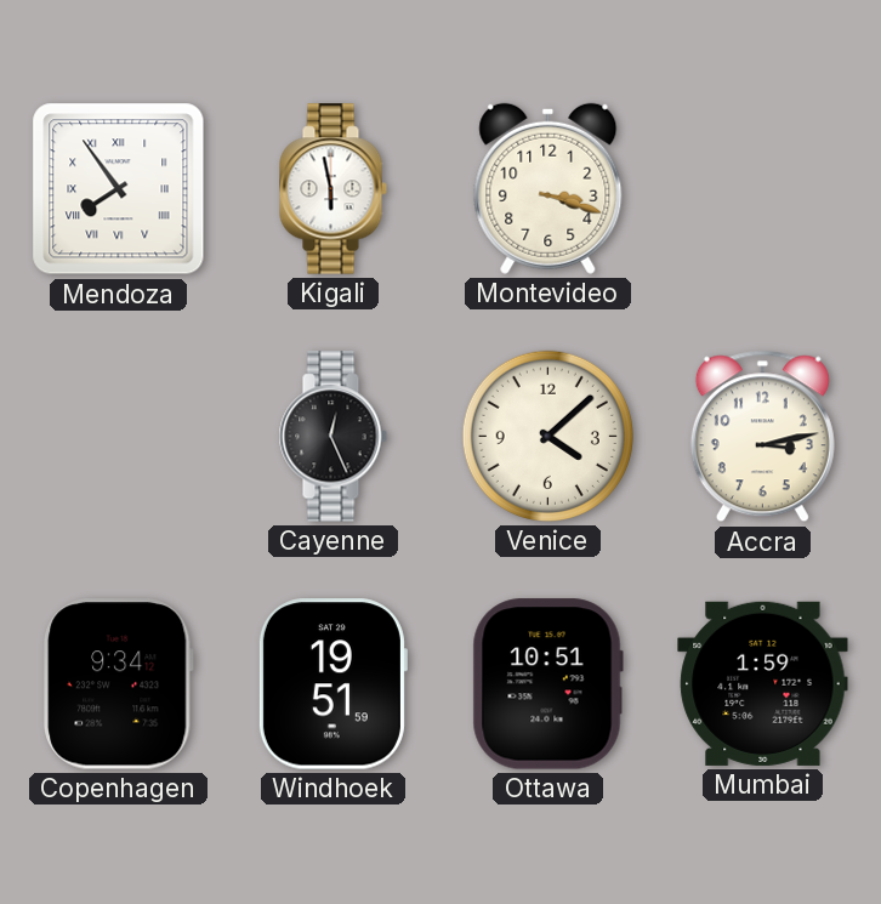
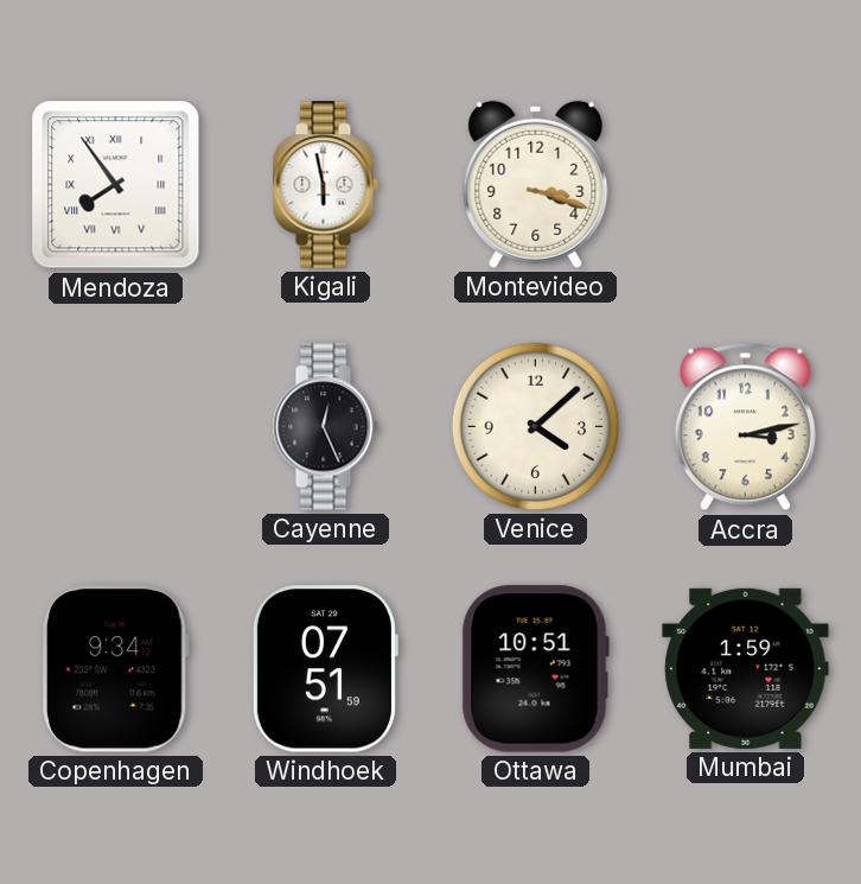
Windhoek: 19:51 -> 07:51 (325, 669)
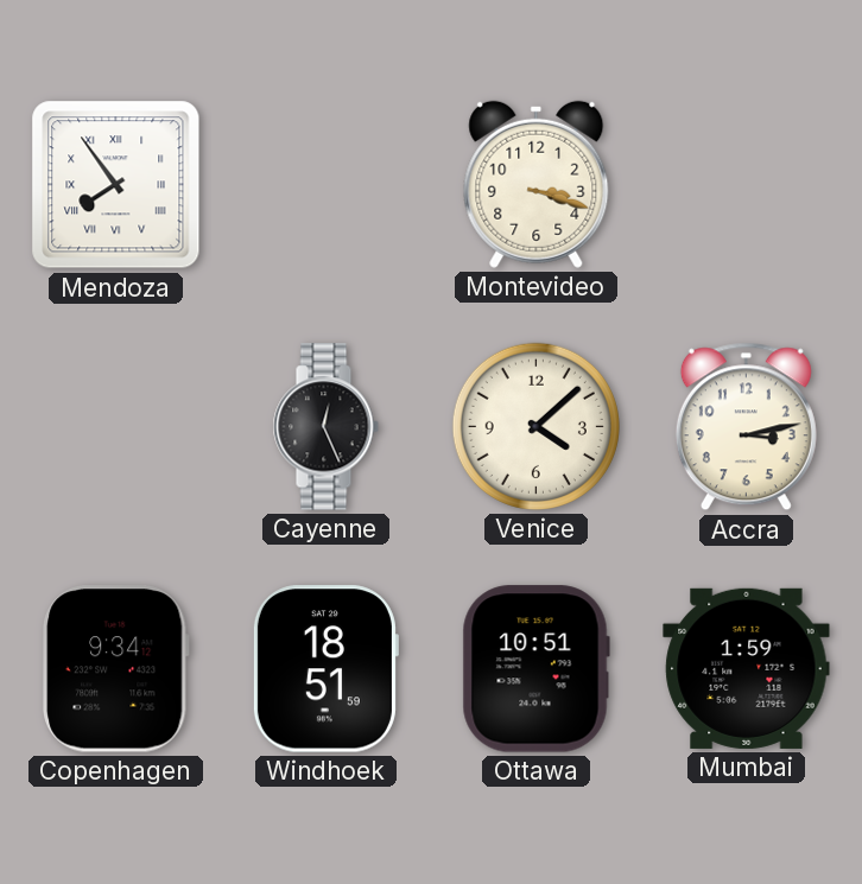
Kigali: 5:58 -> none (325, 185)
Windhoek: 07:51 -> 18:51 (325, 669)
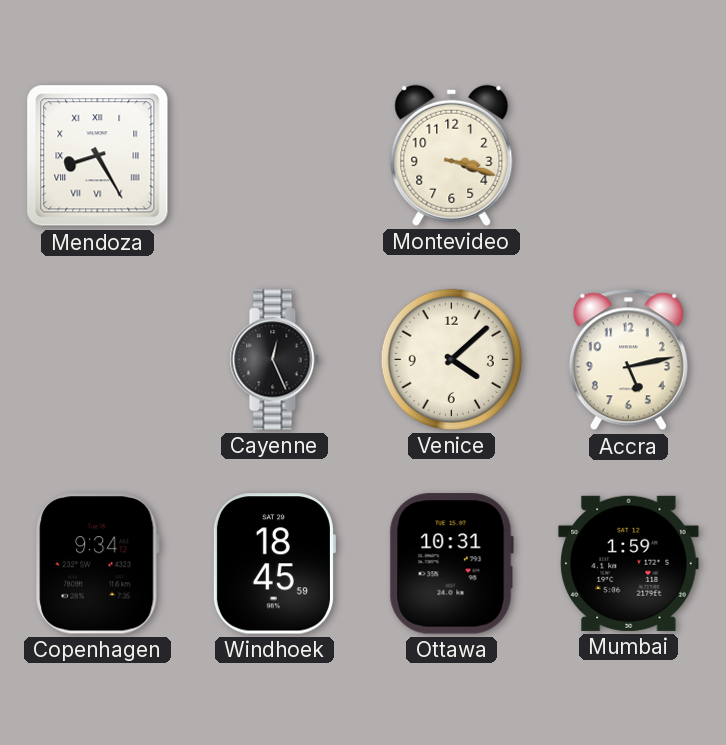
Mendoza: 7:54 -> 8:25 (98, 156)
Accra: 3:13 -> 5:13 (628, 360)
Windhoek: 18:51 -> 18:45 (274, 564)
Ottawa: 10:51 -> 10:31 (451, 564)
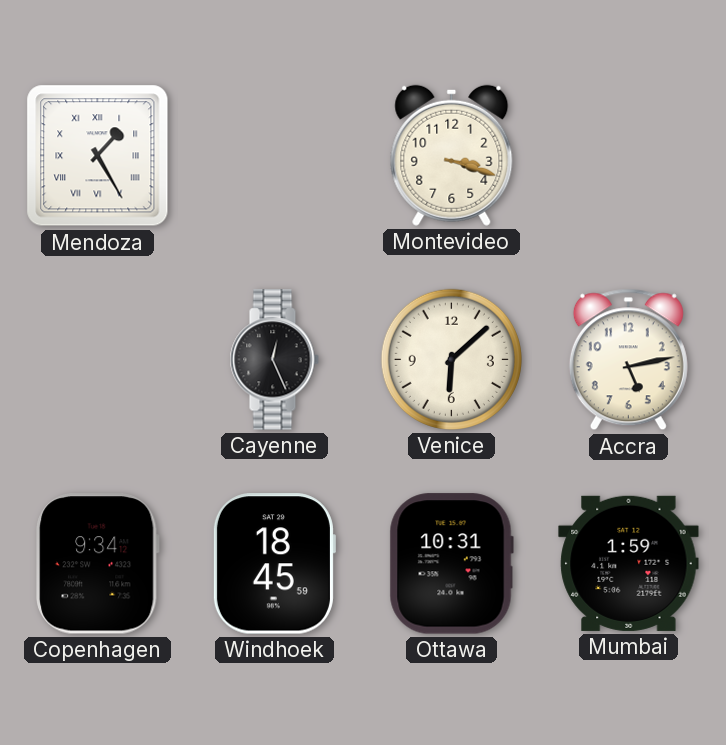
Mendoza: 8:25 -> 1:25 (98, 156)
Venice: 4:08 -> 6:08 (451, 359)
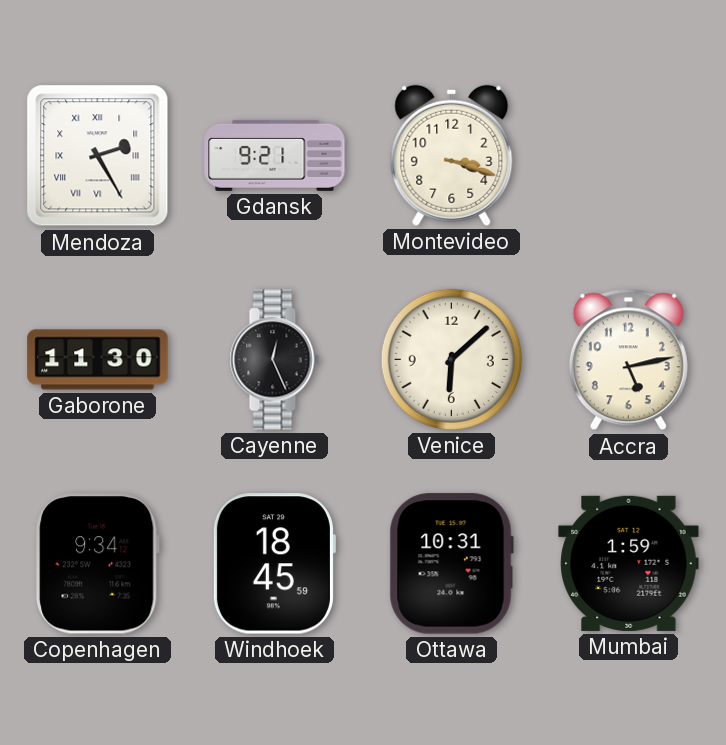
Mendoza: 1:25 -> 2:25 (98, 156)
Gdansk: none -> 9:21 (275, 155)
Gaborone: none -> 11:30 (98, 360)
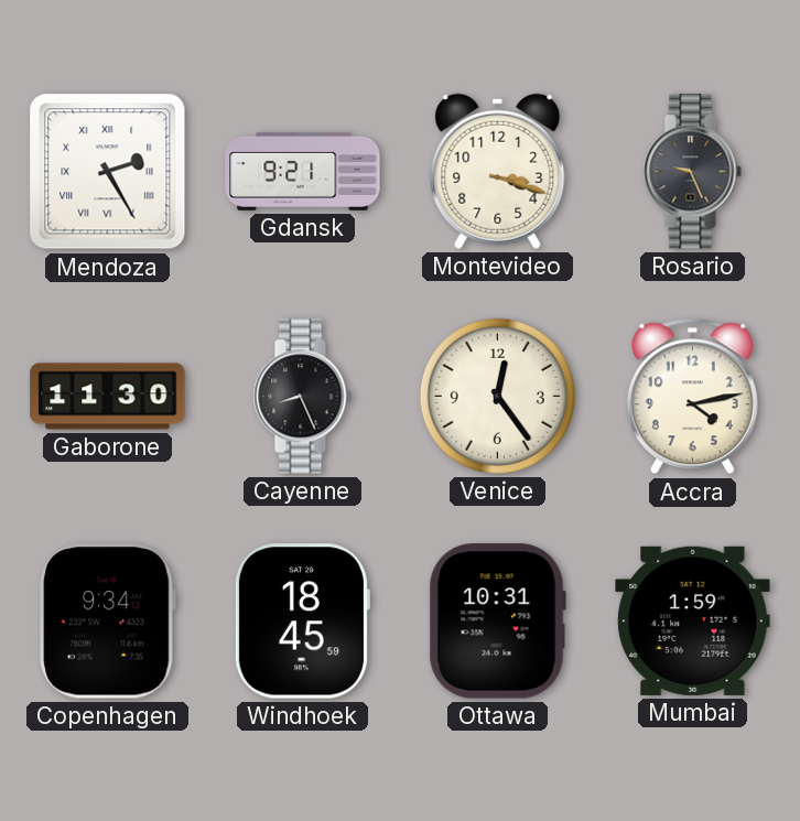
Rosario: none -> 9:26 (692, 172)
Cayenne: 12:26 -> 8:26 (302, 397)
Venice: 6:08 -> 12:24 (497, 396)
Accra: 5:13 -> 4:13 (692, 397)
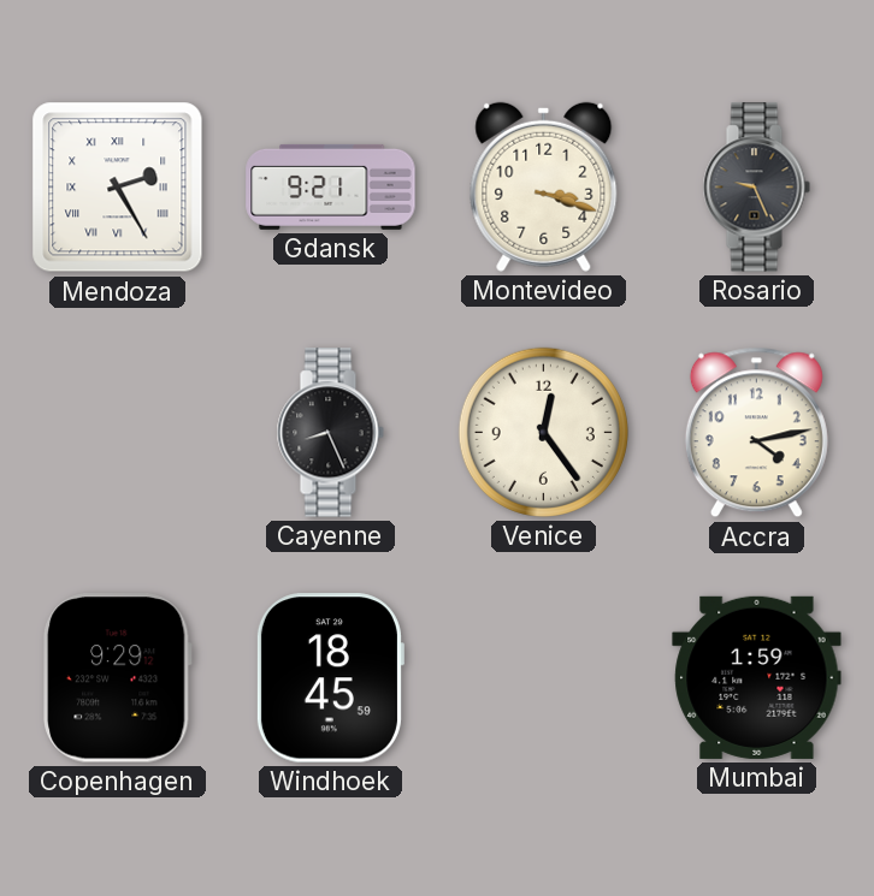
Gaborone: 11:30 -> none (108, 397)
Copenhagen: 9:34 -> 9:29 (118, 678)
Ottawa: 10:31 -> none (497, 622)
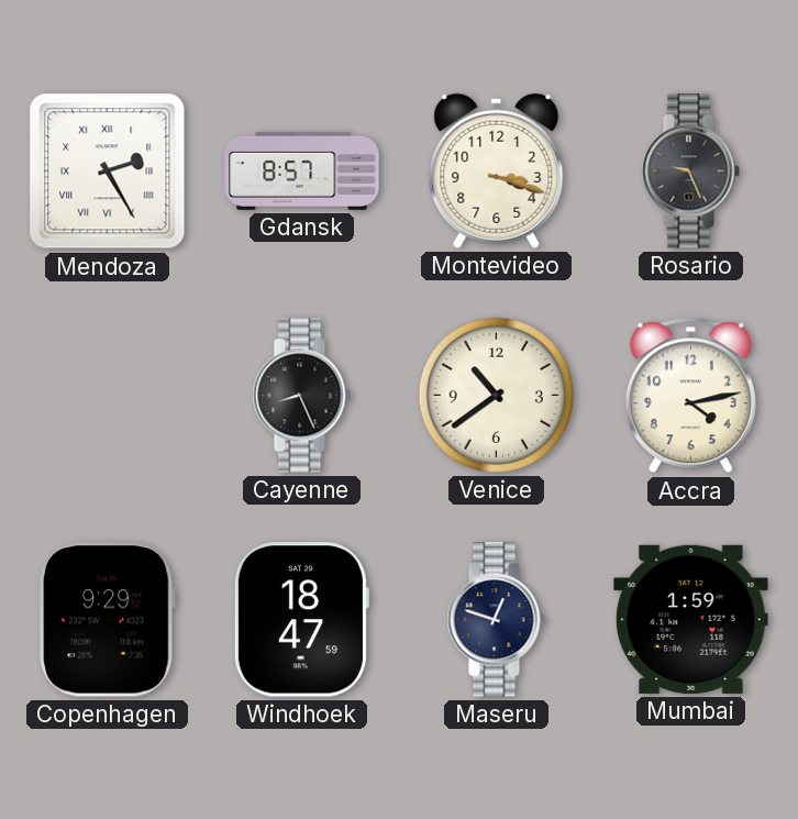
Gdansk: 9:21 -> 8:57 (302, 170)
Venice: 12:24 -> 10:39 (496, 395)
Windhoek: 18:45 -> 18:47 (301, 620)
Maseru: none -> 12:48 (496, 620)
